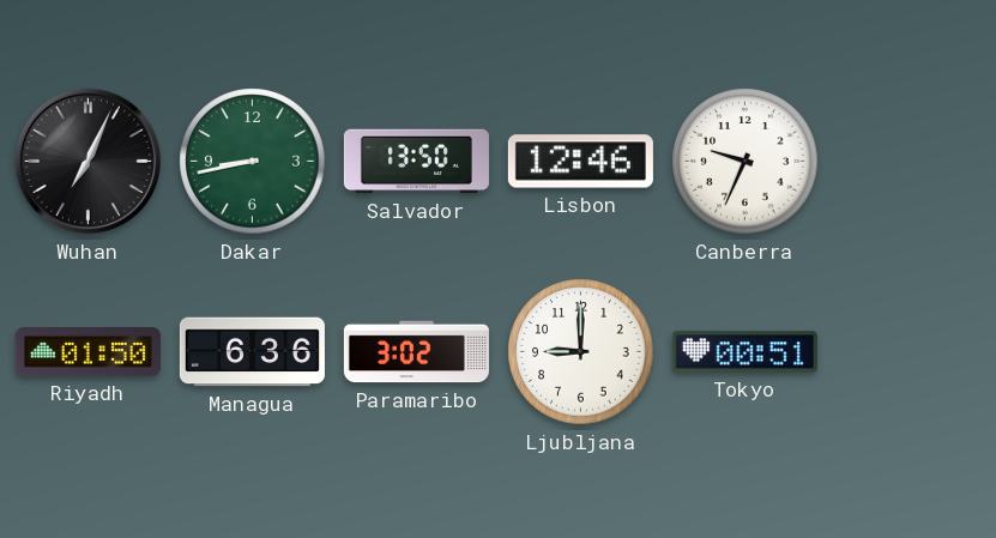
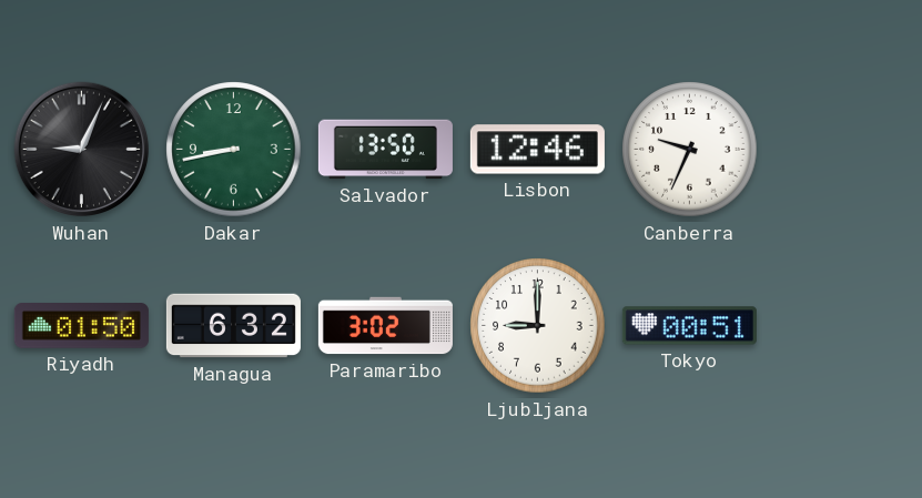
Wuhan: 7:04 -> 9:04 (82, 150)
Managua: 6:36 -> 6:32 (233, 326)
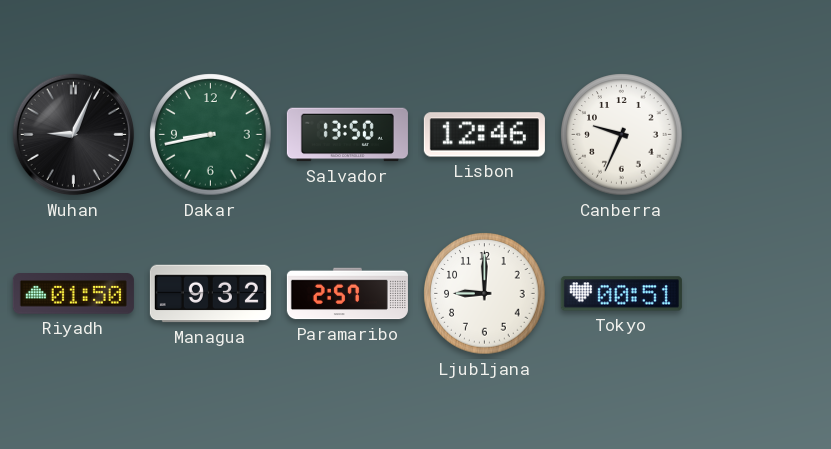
Managua: 6:32 -> 9:32 (210, 294)
Paramaribo: 3:02 -> 2:57 (347, 294)
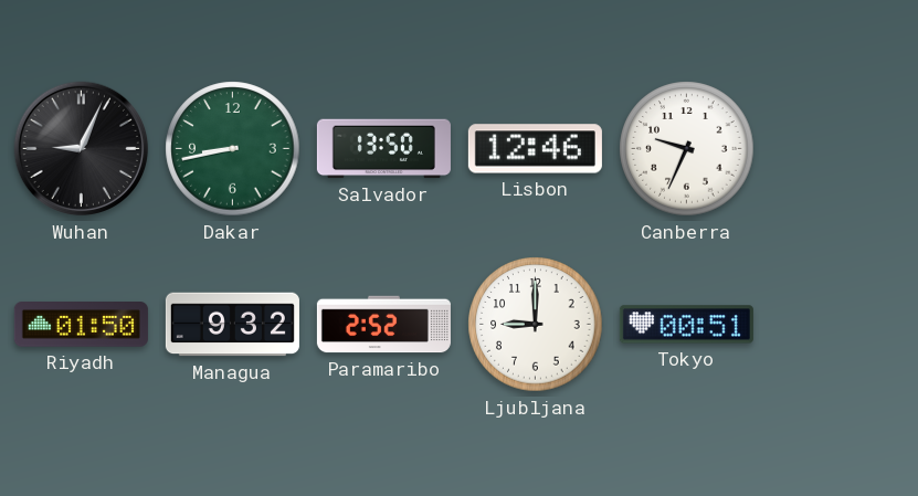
Paramaribo: 2:57 -> 2:52 (383, 325)
